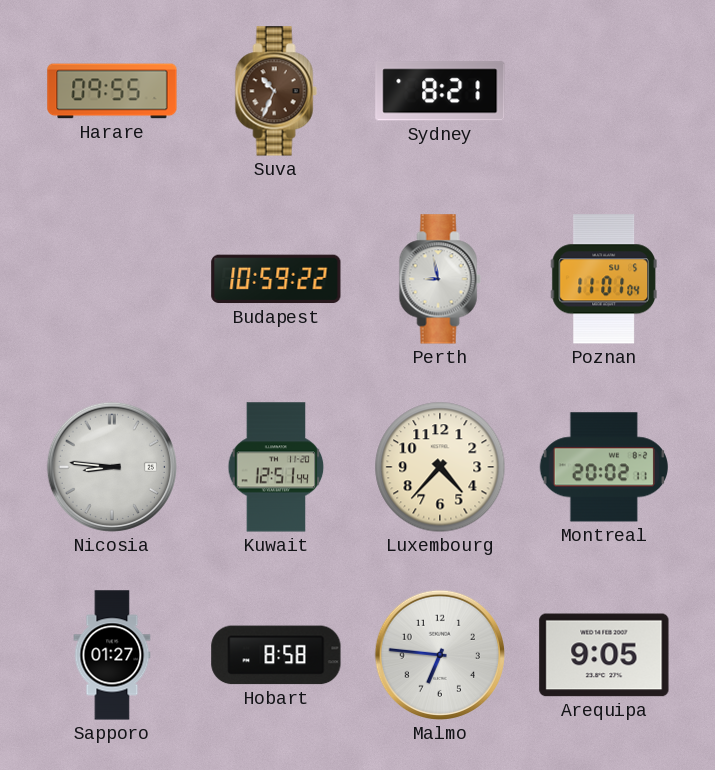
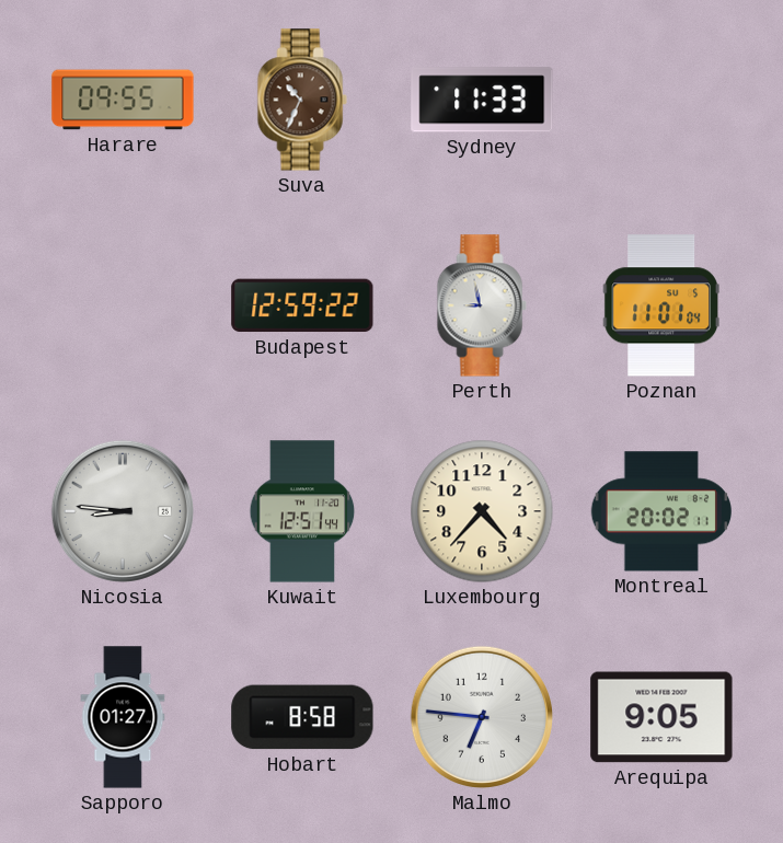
Sydney: 8:21 -> 11:33 (482, 100)
Budapest: 10:59 -> 12:59 (302, 305)
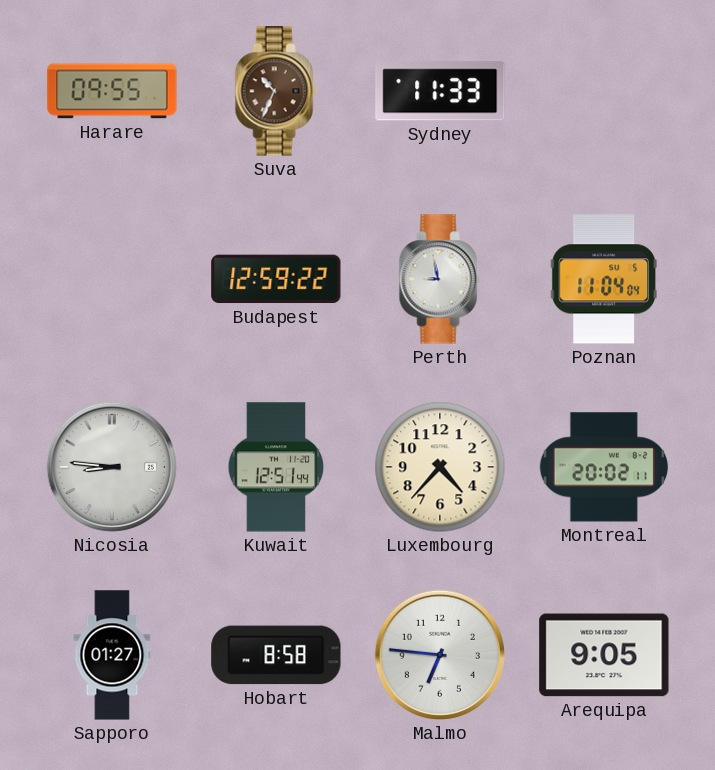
Poznan: 11:01 -> 11:04 (603, 279)
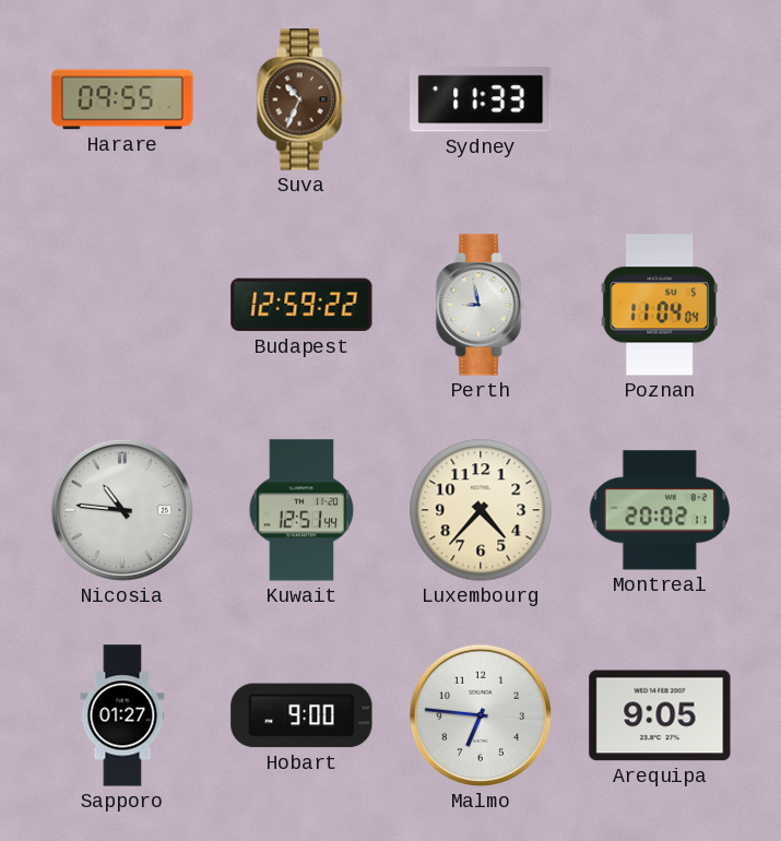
Nicosia: 8:46 -> 10:46 (122, 510)
Hobart: 8:58 -> 9:00 (301, 715)
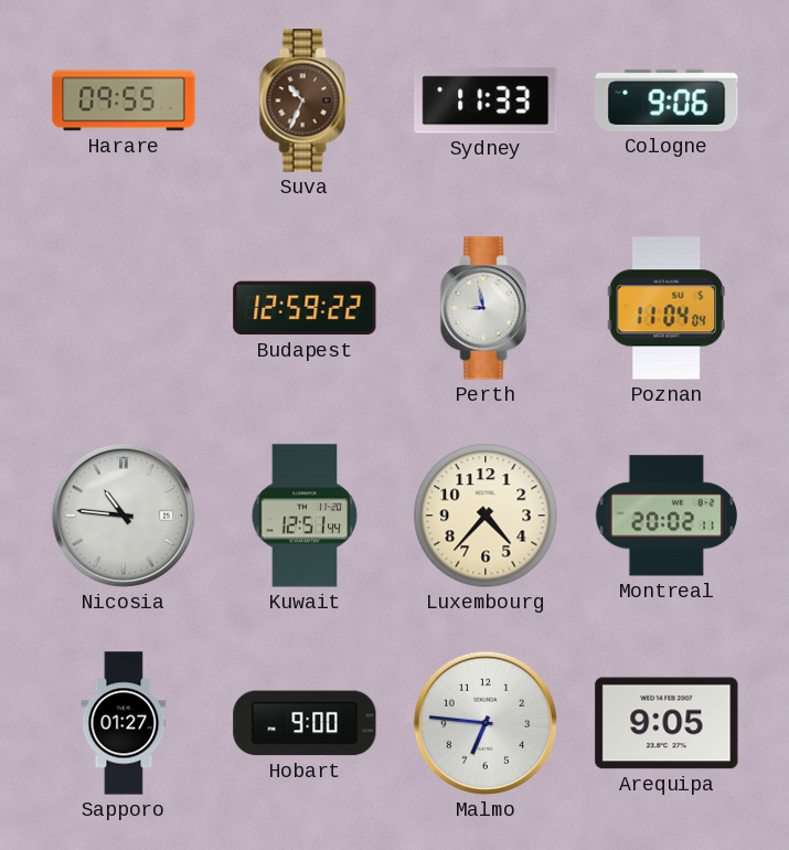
Cologne: none -> 9:06 (667, 100)
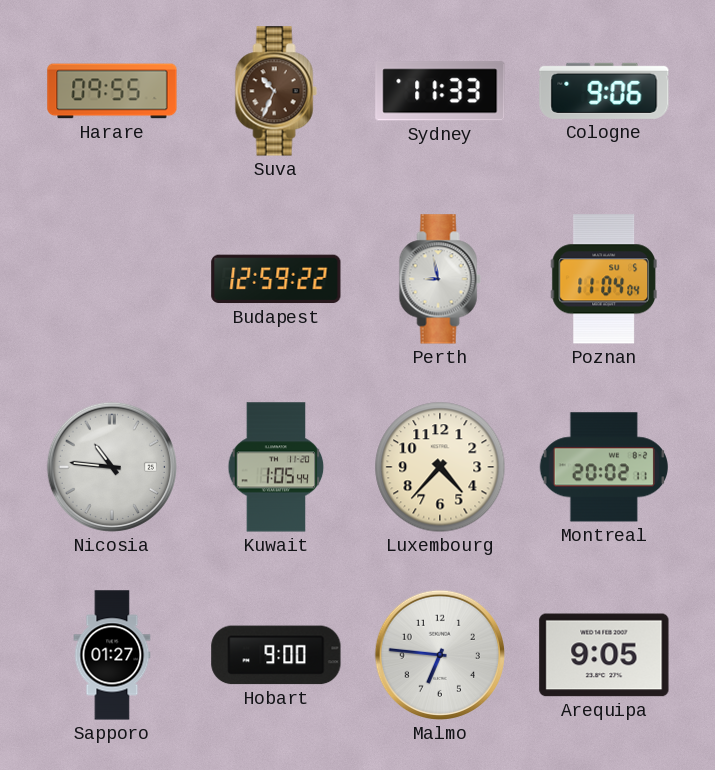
Kuwait: 12:51 -> 1:05 (276, 467)
